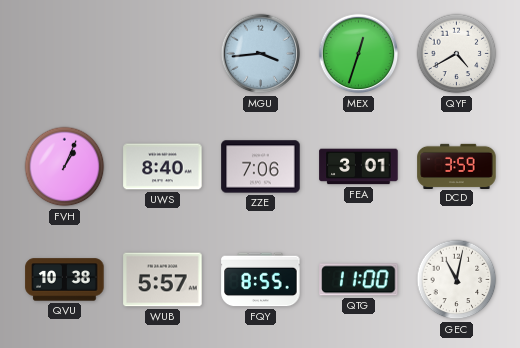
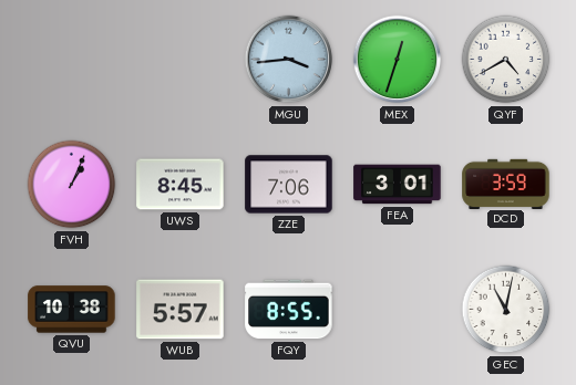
UWS: 8:40 -> 8:45 (181, 185)
QTG: 11:00 -> none (359, 280)
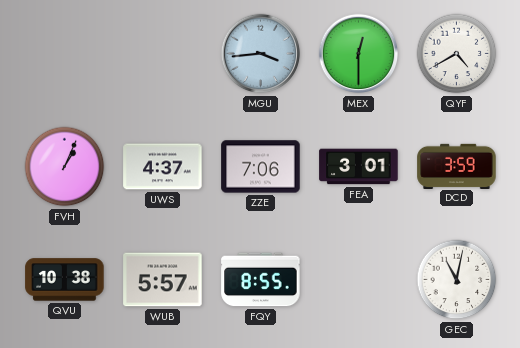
MEX: 12:33 -> 12:30 (359, 54)
UWS: 8:45 -> 4:37 (163, 167)
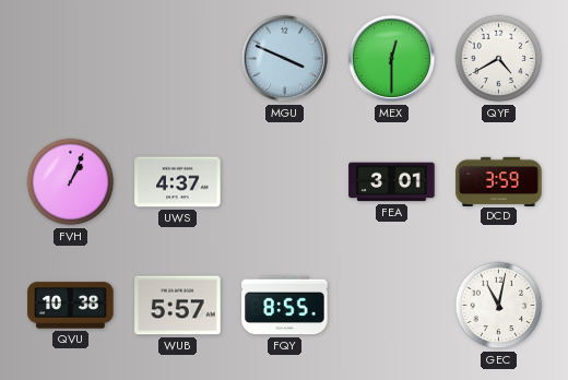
MGU: 3:44 -> 3:49 (285, 59)
ZZE: 7:06 -> none (261, 167)
